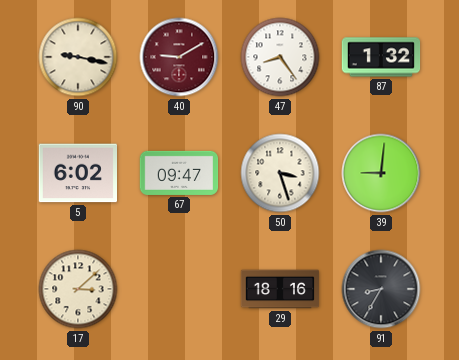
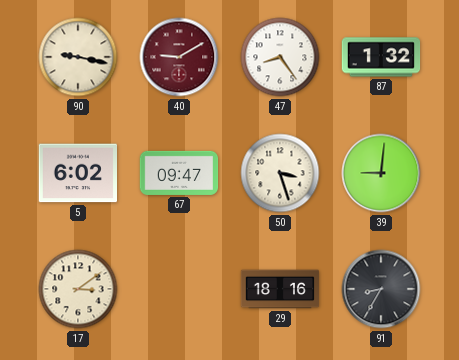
17: 3:08 -> 3:09 (78, 289)
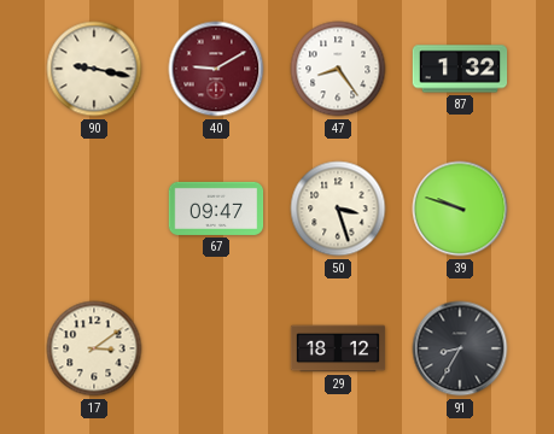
5: 6:02 -> none (77, 173)
39: 9:01 -> 9:48 (460, 209)
29: 18:16 -> 18:12 (338, 348)
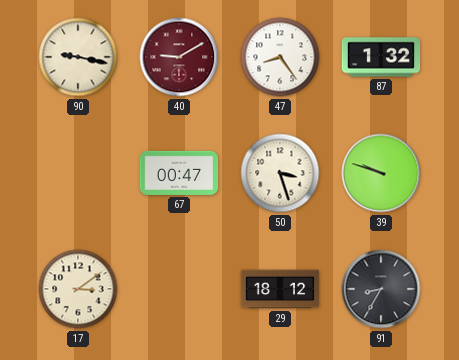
67: 09:47 -> 00:47 (179, 173)
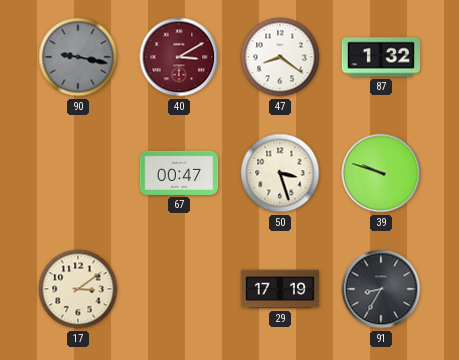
90 dial: cream -> grey (78, 57)
40: 9:10 -> 3:10 (179, 57)
47: 8:24 -> 8:21 (280, 57)
29: 18:12 -> 17:19 (280, 289)
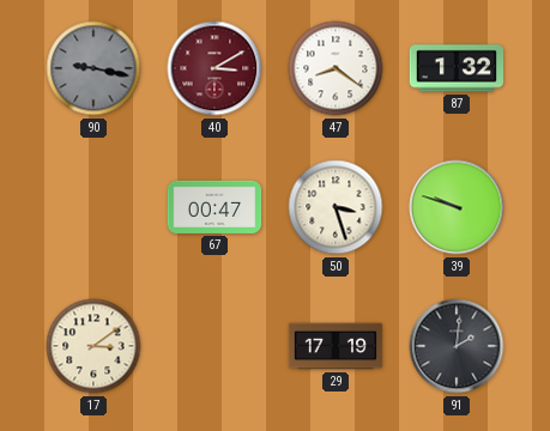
91: 8:35 -> 2:01 (457, 346)
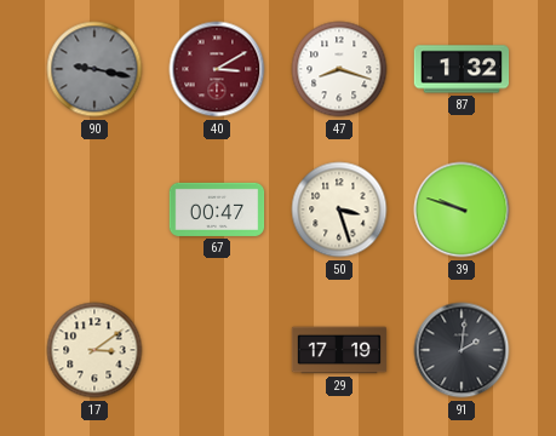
47: 8:21 -> 8:18 (339, 69)
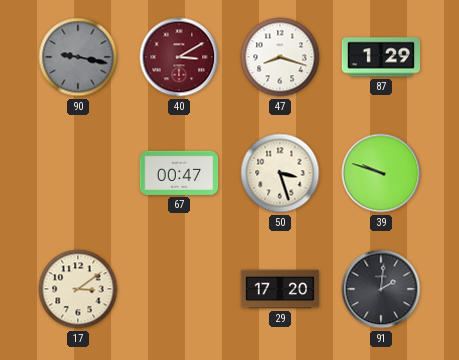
87: 1:32 -> 1:29 (381, 57)
29: 17:19 -> 17:20 (280, 289)
